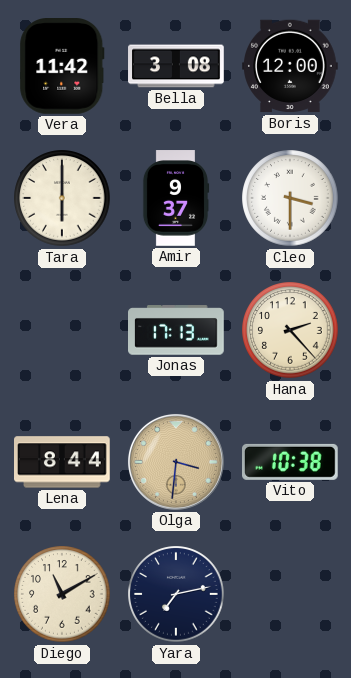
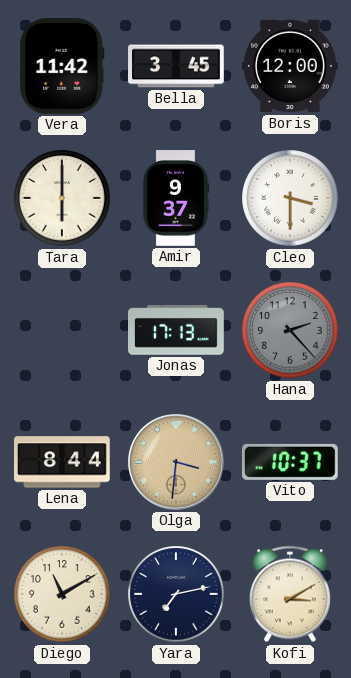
Bella: 3:08 -> 3:45 (176, 66)
Hana dial: cream -> grey (290, 330)
Vito: 10:38 -> 10:37 (291, 462)
Kofi: none -> 3:10 (290, 594)
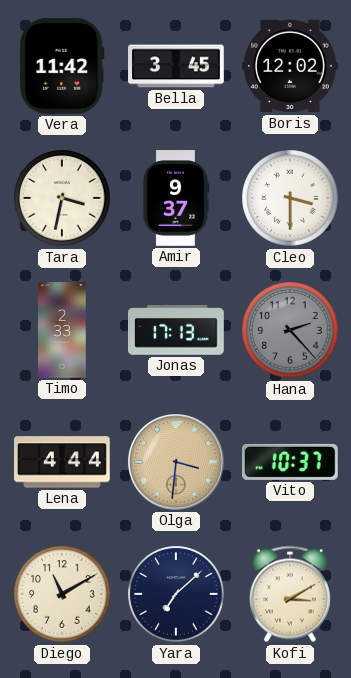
Boris: 12:00 -> 12:02 (290, 66)
Tara: 6:00 -> 3:32 (62, 198)
Timo: none -> 2:33 (62, 330)
Lena: 8:44 -> 4:44 (63, 462)
Yara: 7:13 -> 7:08 (176, 594)
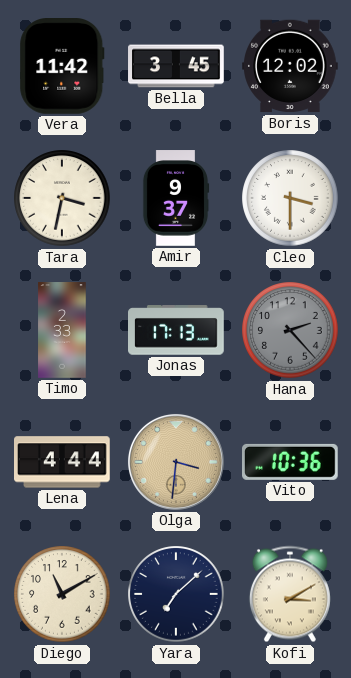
Vito: 10:37 -> 10:36 (291, 462)
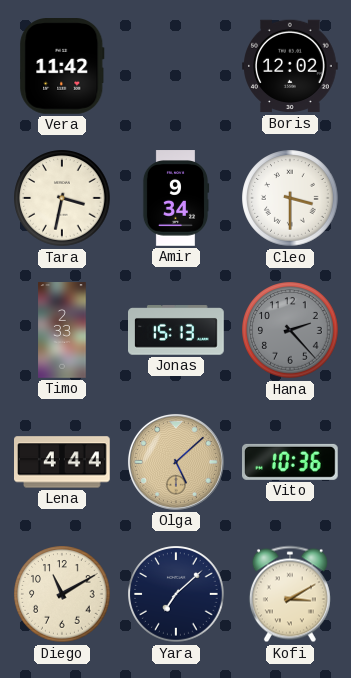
Bella: 3:45 -> none (176, 66)
Amir: 9:37 -> 9:34 (176, 198)
Jonas: 17:13 -> 15:13 (176, 330)
Olga: 3:31 -> 5:08 (176, 462)
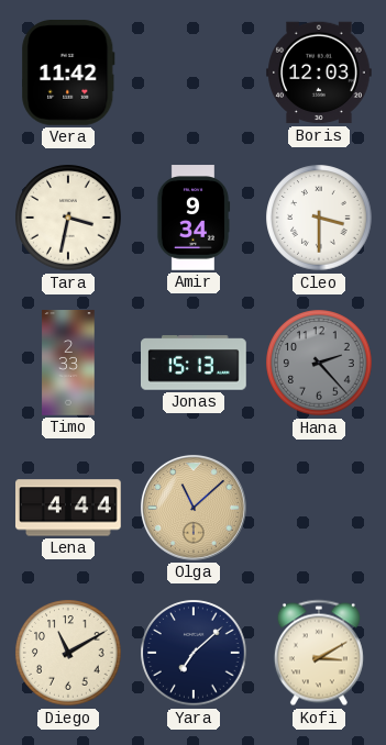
Boris: 12:02 -> 12:03 (319, 73)
Olga: 5:08 -> 11:08 (194, 508)
Vito: 10:36 -> none (291, 462)
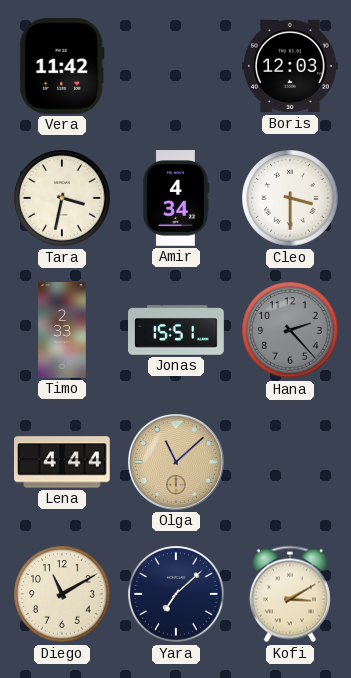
Amir: 9:34 -> 4:34 (176, 198)
Jonas: 15:13 -> 15:51 (176, 330)
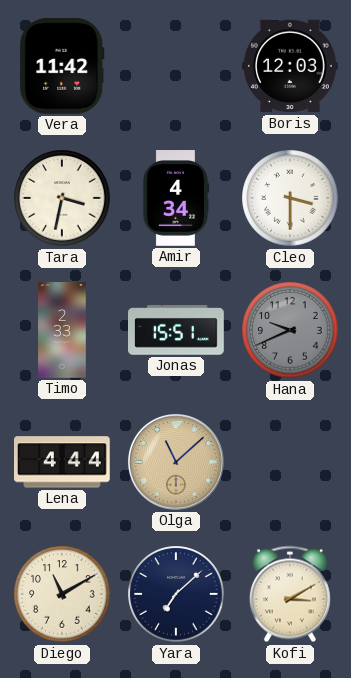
Hana: 2:23 -> 9:41 (290, 330)
